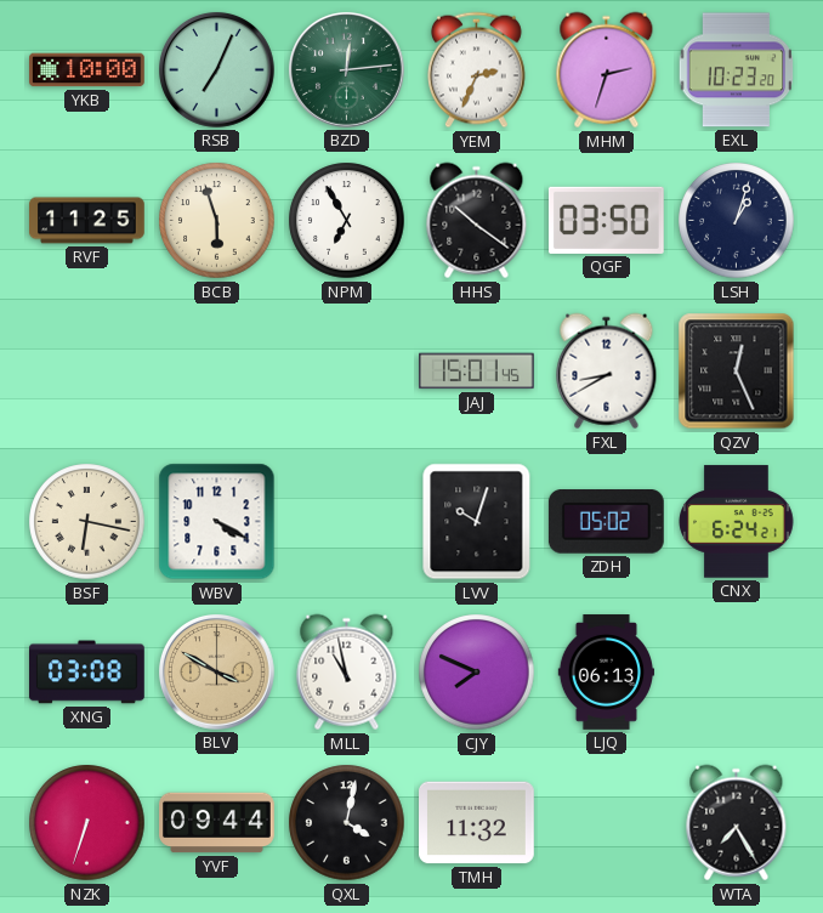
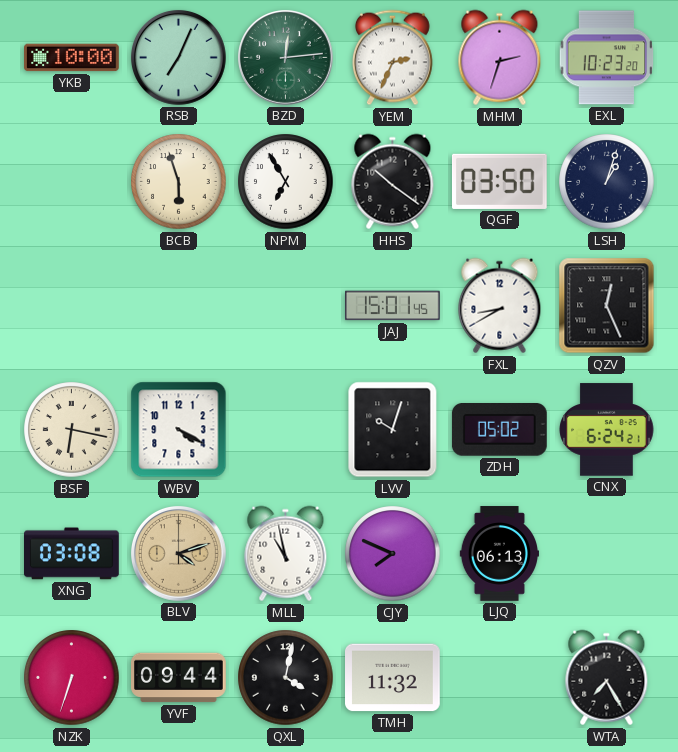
RVF: 11:25 -> none (87, 221)
BLV: 3:50 -> 4:12 (179, 554)
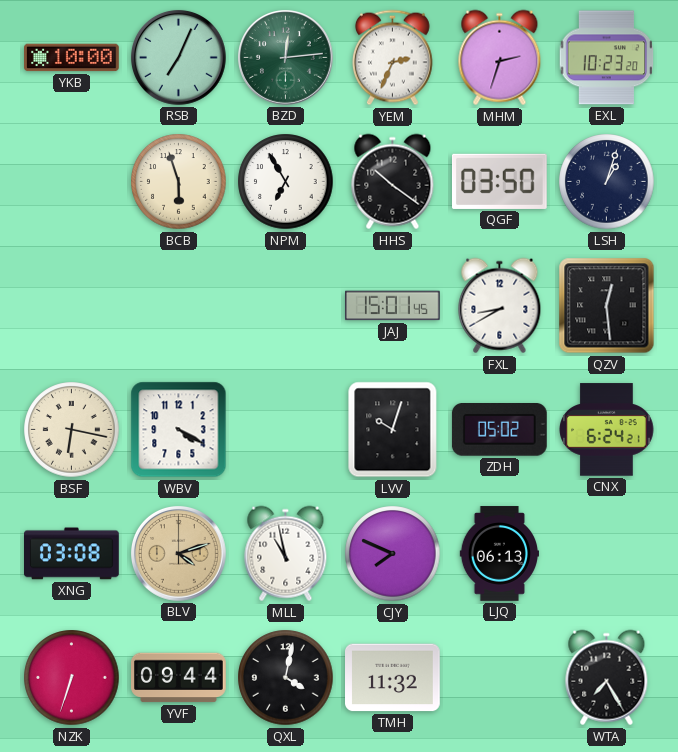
QZV: 12:26 -> 12:29 (607, 306)
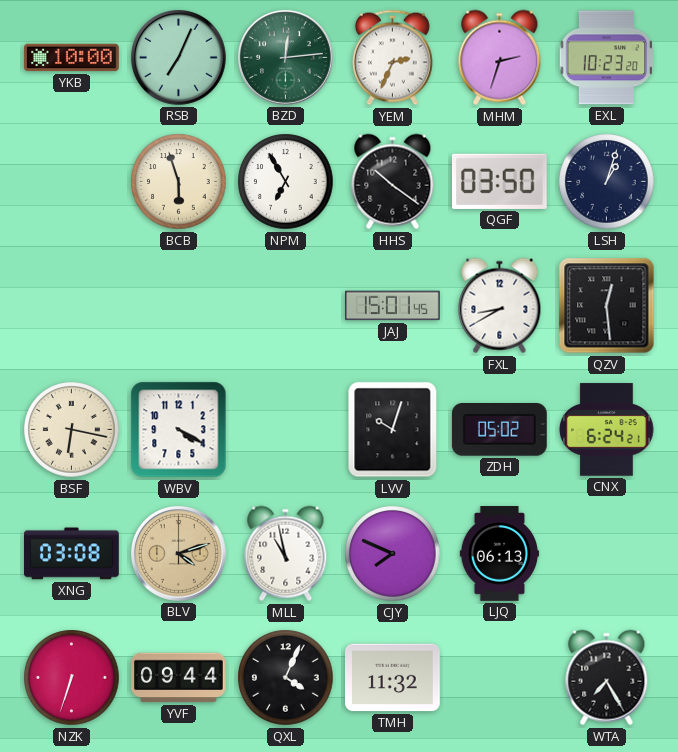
QXL: 4:02 -> 4:04 (286, 678)
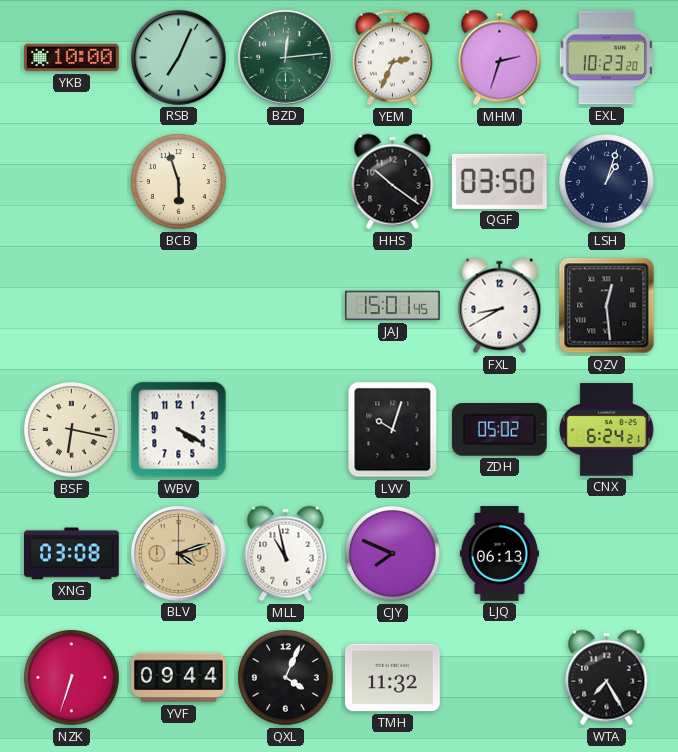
NPM: 6:55 -> none (286, 182)
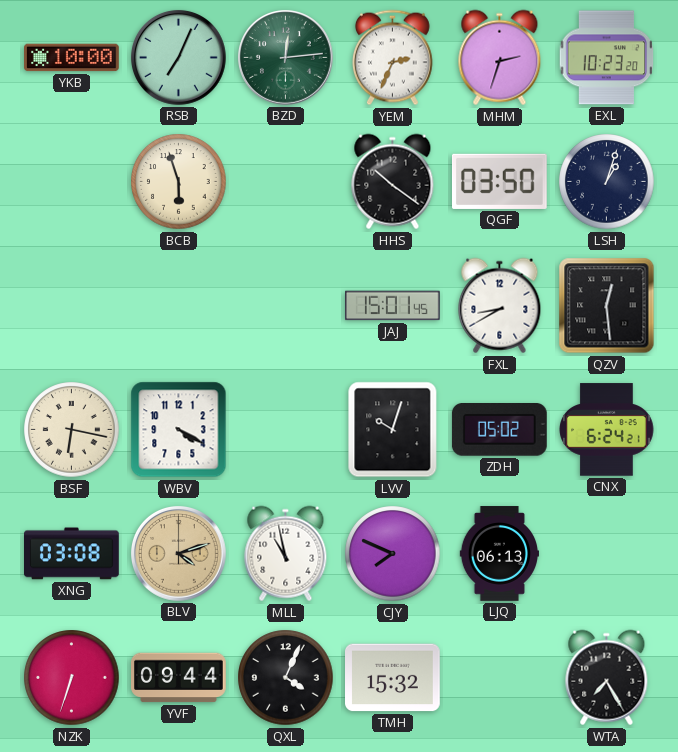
TMH: 11:32 -> 15:32 (393, 678)
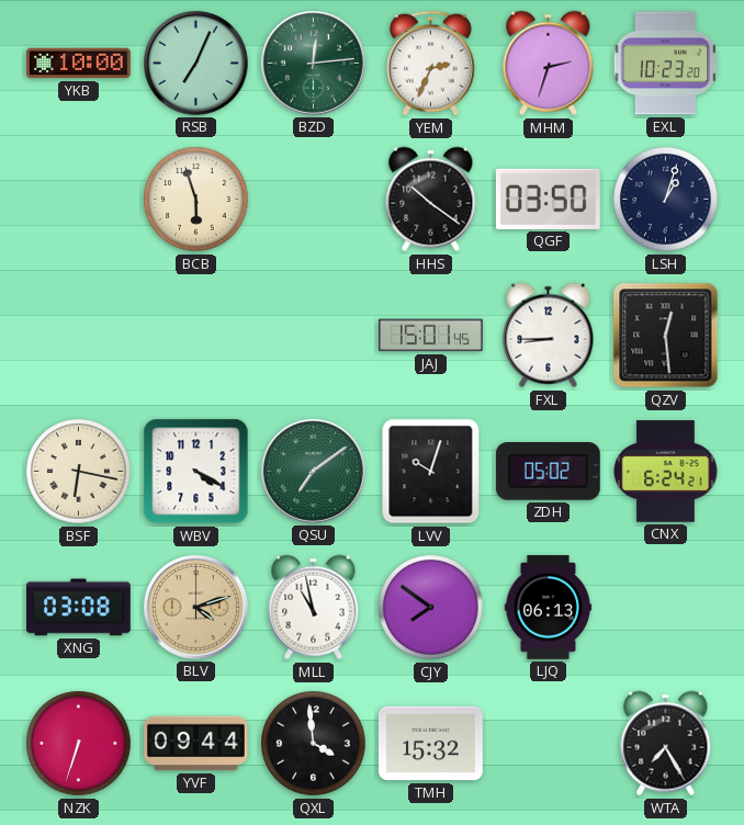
FXL: 8:40 -> 8:45 (549, 336)
QSU: none -> 7:09 (314, 472)
CJY: 7:49 -> 7:51 (431, 608)
QXL: 4:04 -> 3:59 (314, 744)
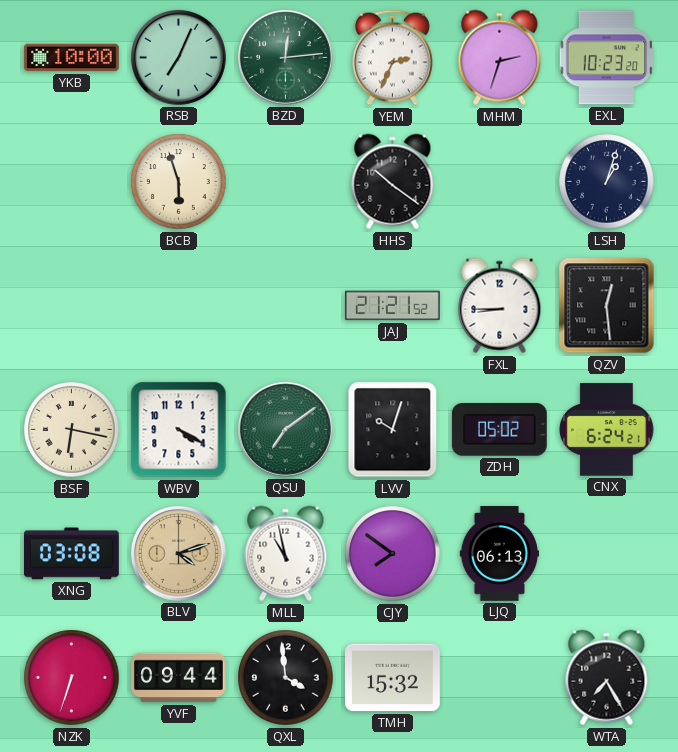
QGF: 03:50 -> none (548, 199)
JAJ: 15:01 -> 21:21 (393, 306)
